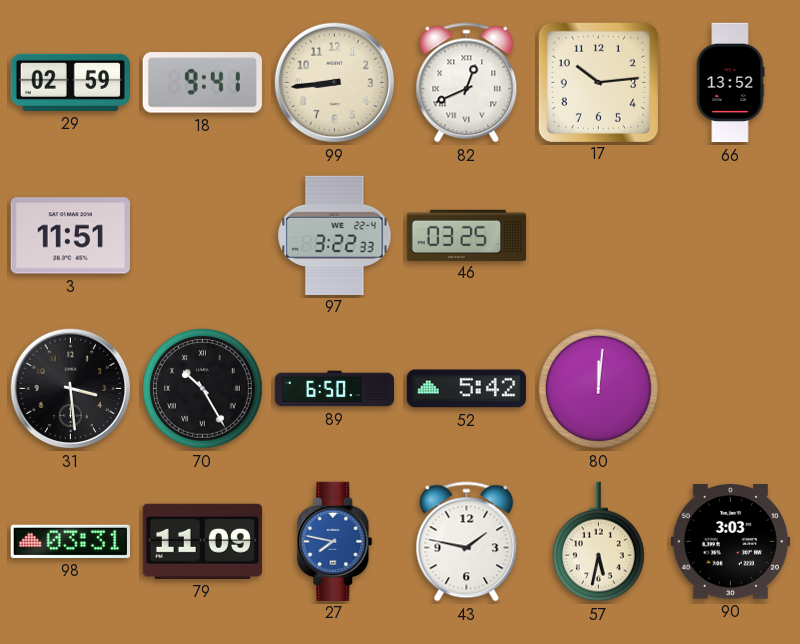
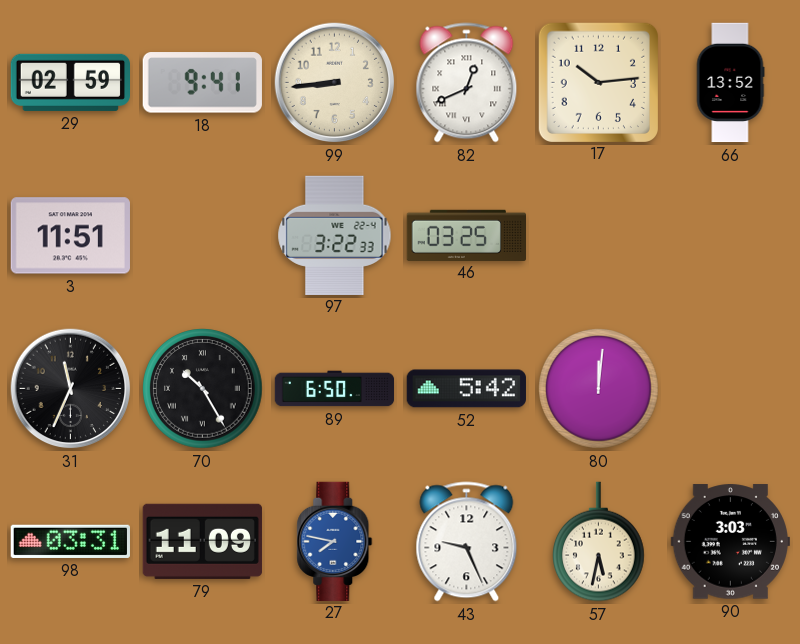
31: 3:29 -> 11:34 (71, 389)
43: 1:47 -> 9:26 (467, 542)
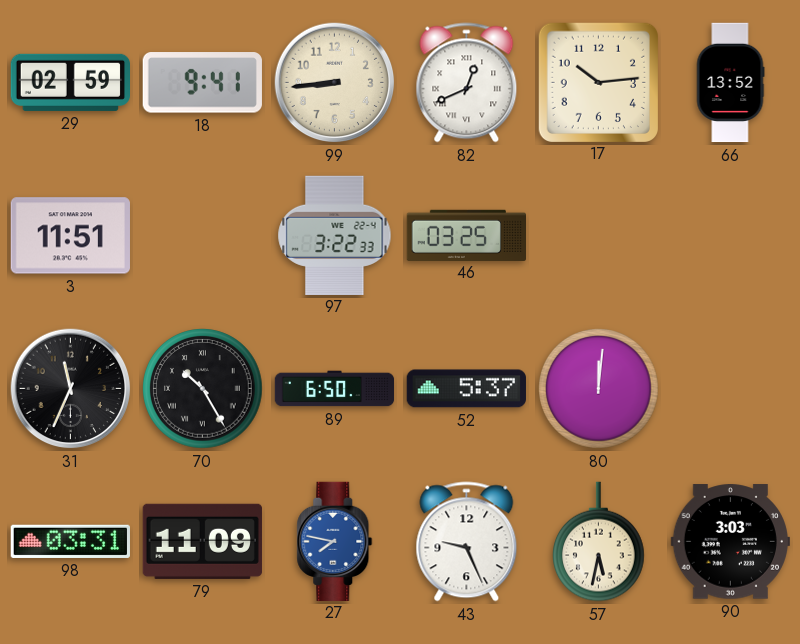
52: 5:42 -> 5:37 (466, 389)
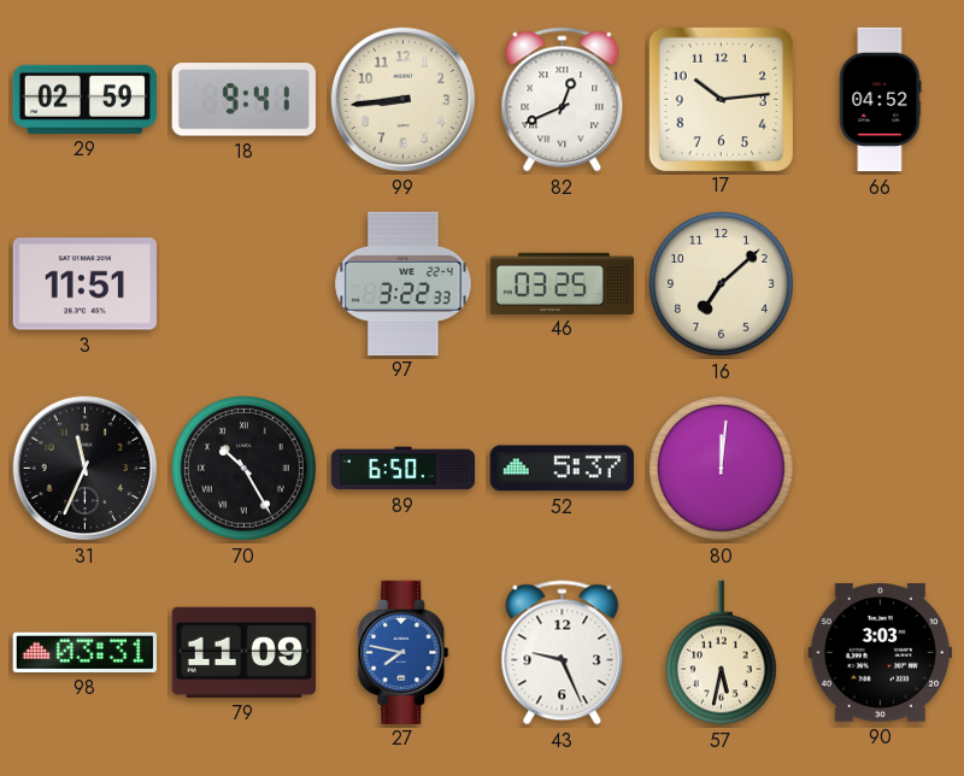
66: 13:52 -> 04:52 (880, 100)
16: none -> 7:08 (722, 284)
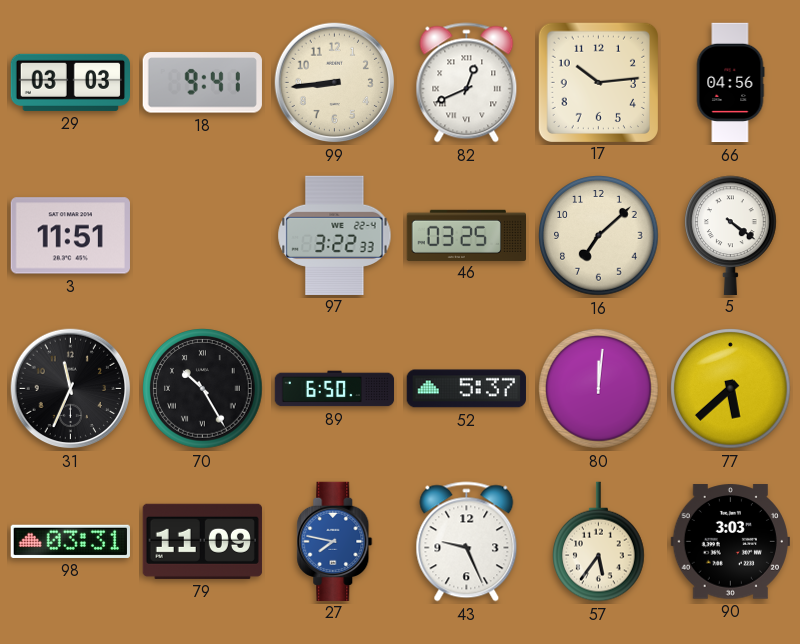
29: 02:59 -> 03:03 (70, 82)
66: 04:52 -> 04:56 (730, 83)
5: none -> 4:21 (731, 235)
77: none -> 5:38 (731, 389)
57: 5:32 -> 5:36 (599, 542)
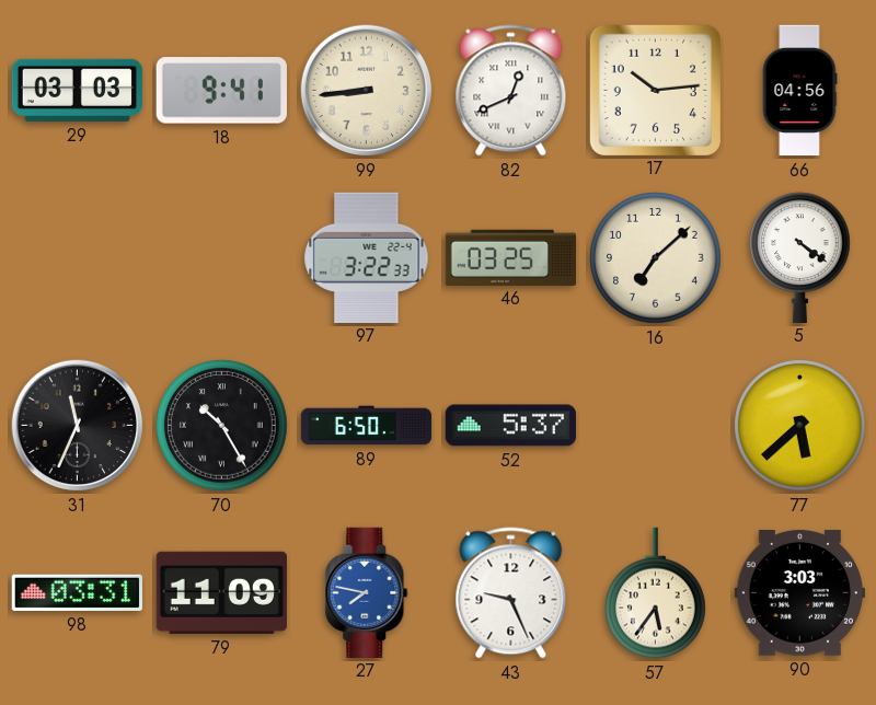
3: 11:51 -> none (70, 236)
80: 12:01 -> none (599, 389)
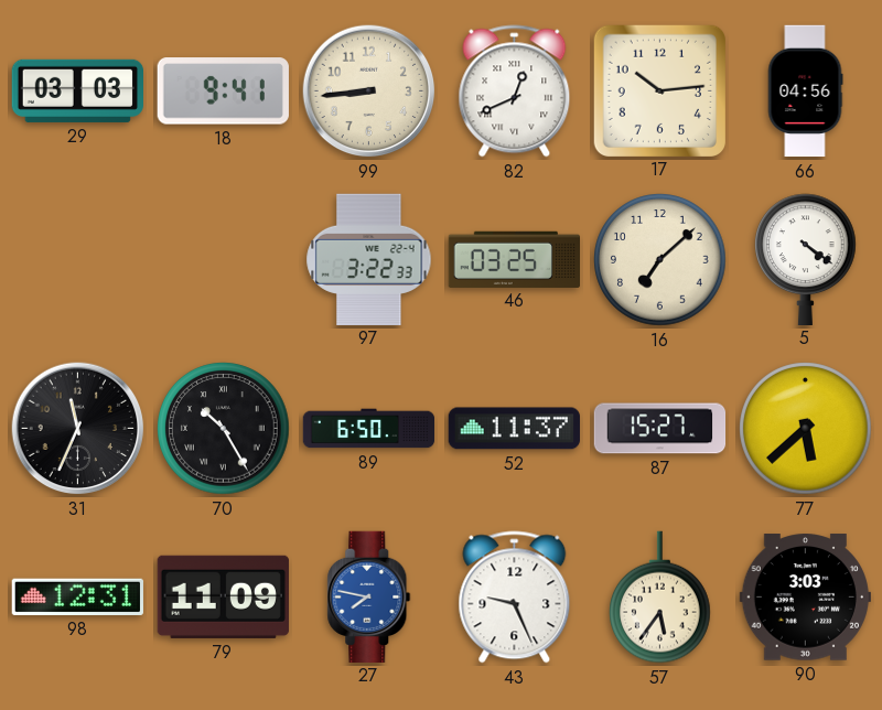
52: 5:37 -> 11:37 (514, 429)
87: none -> 15:27 (660, 429)
98: 03:31 -> 12:31 (77, 596)
